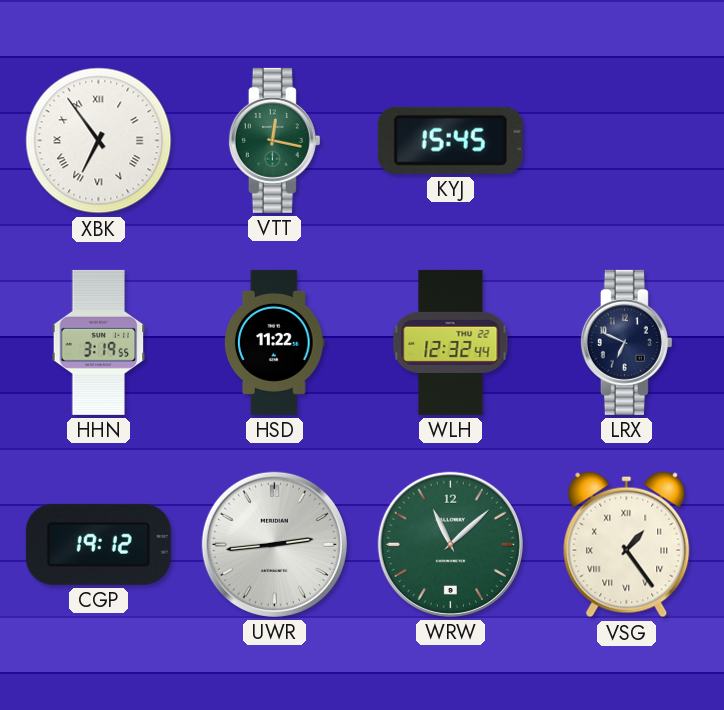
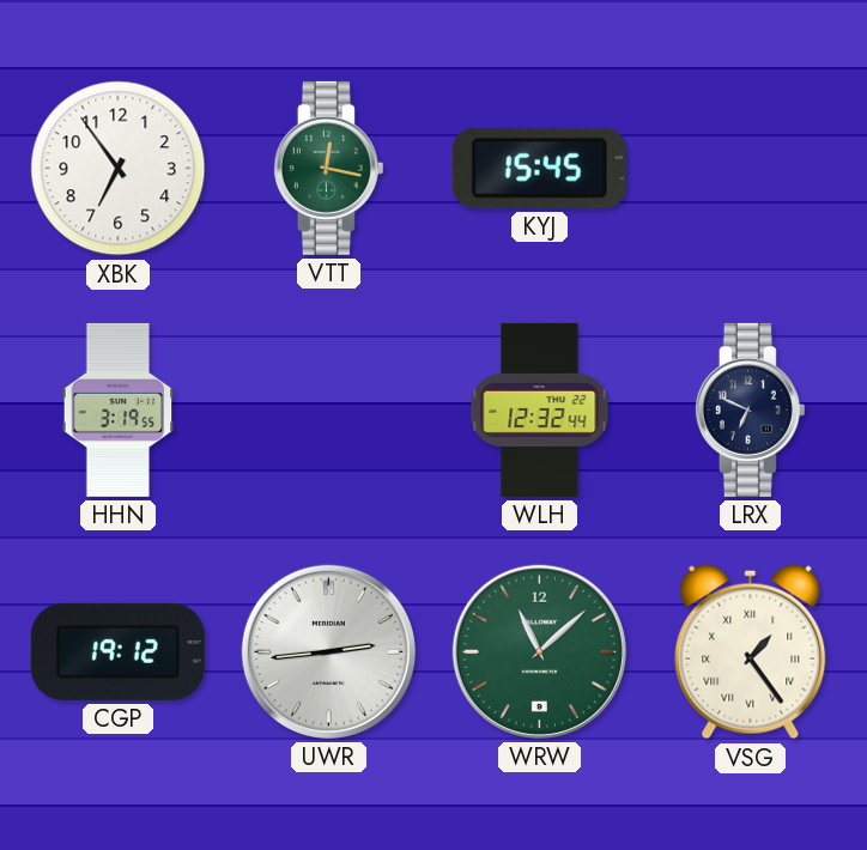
XBK numerals: Roman -> Arabic (119, 169)
HSD: 11:22 -> none (274, 342)
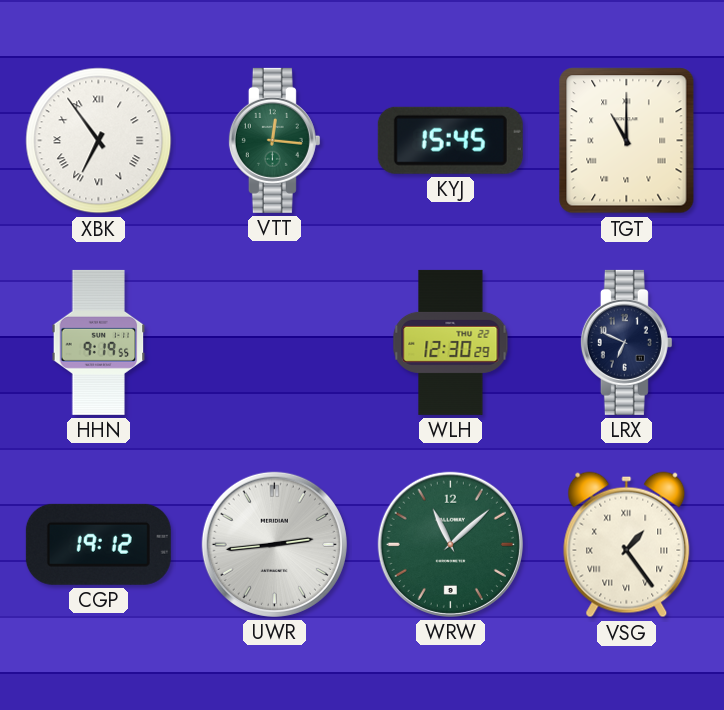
XBK numerals: Arabic -> Roman (99, 141)
VTT: 12:17 -> 12:16 (274, 140)
TGT: none -> 11:00 (627, 141)
HHN: 3:19 -> 9:19 (99, 342)
WLH: 12:32 -> 12:30 (451, 342)
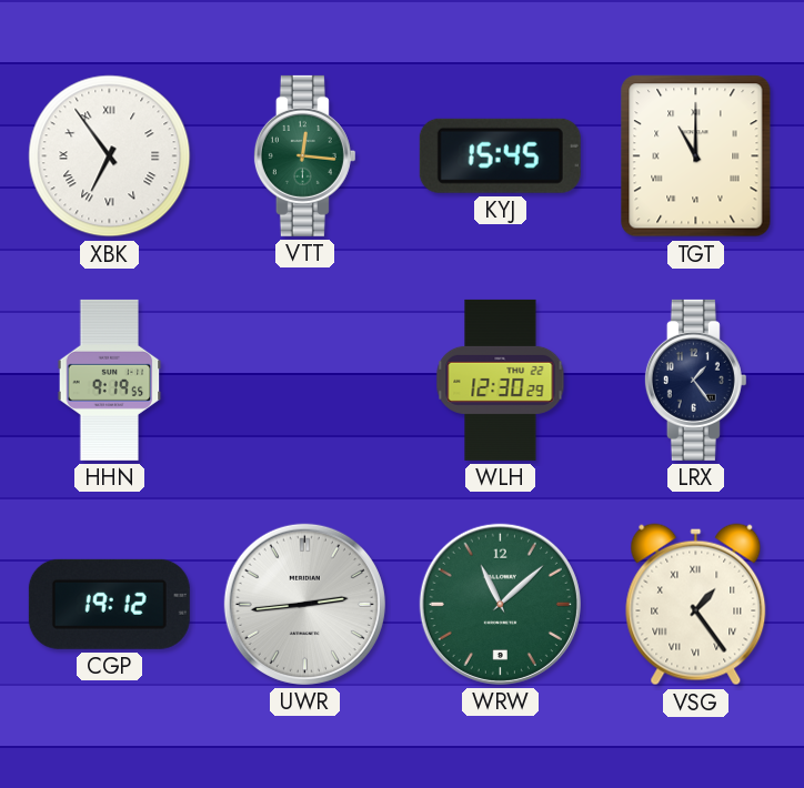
LRX: 6:49 -> 1:24 (695, 380)
